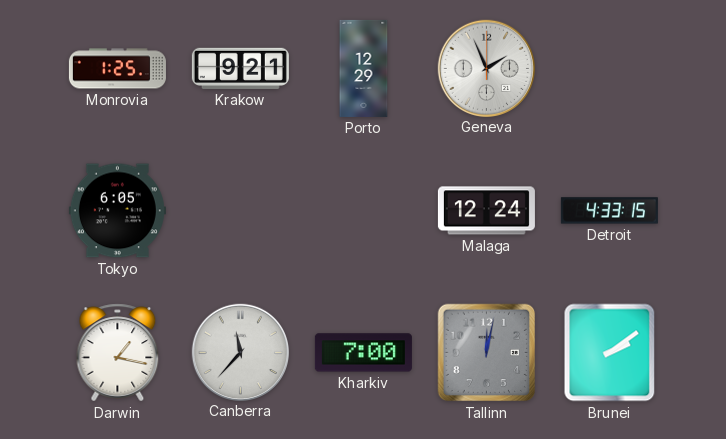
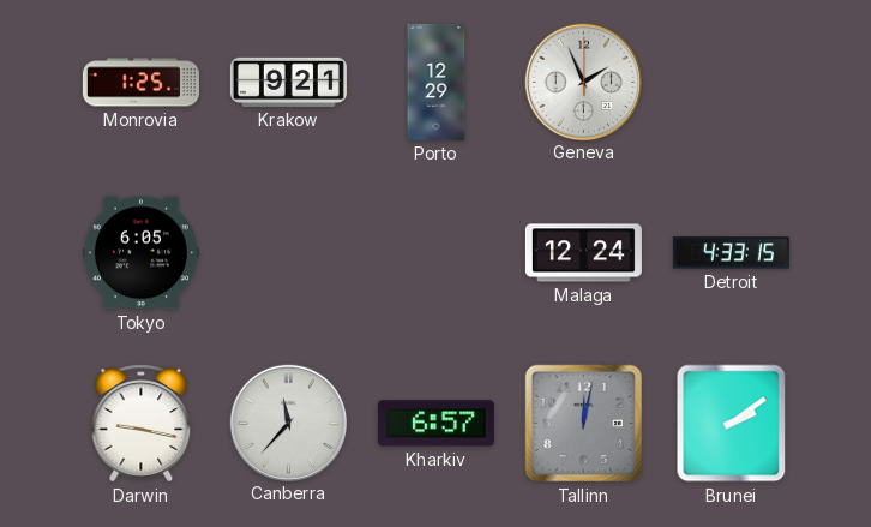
Darwin: 1:17 -> 9:17 (142, 424)
Kharkiv: 7:00 -> 6:57 (435, 424)
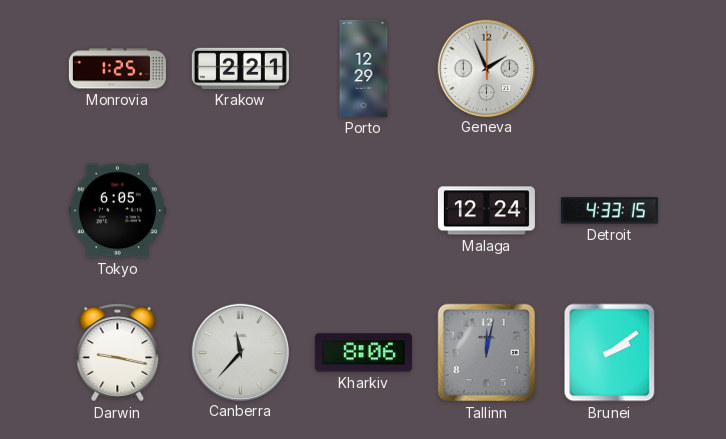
Krakow: 9:21 -> 2:21 (240, 68)
Kharkiv: 6:57 -> 8:06 (363, 353)
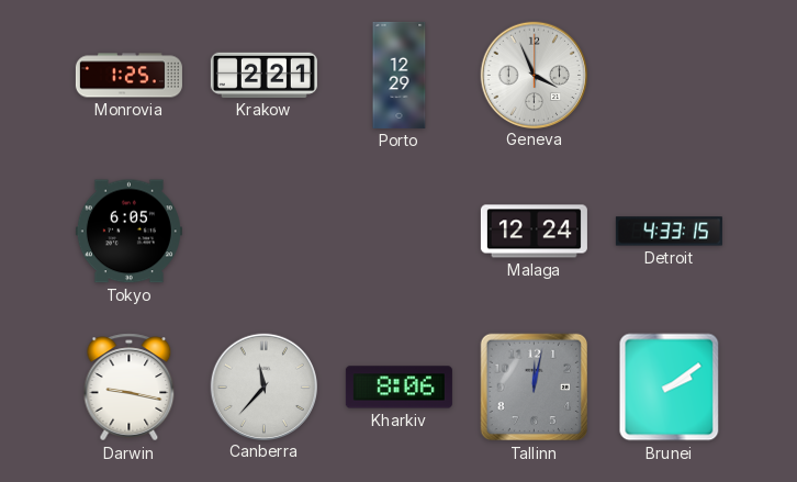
Geneva: 1:56 -> 3:56 (534, 75)
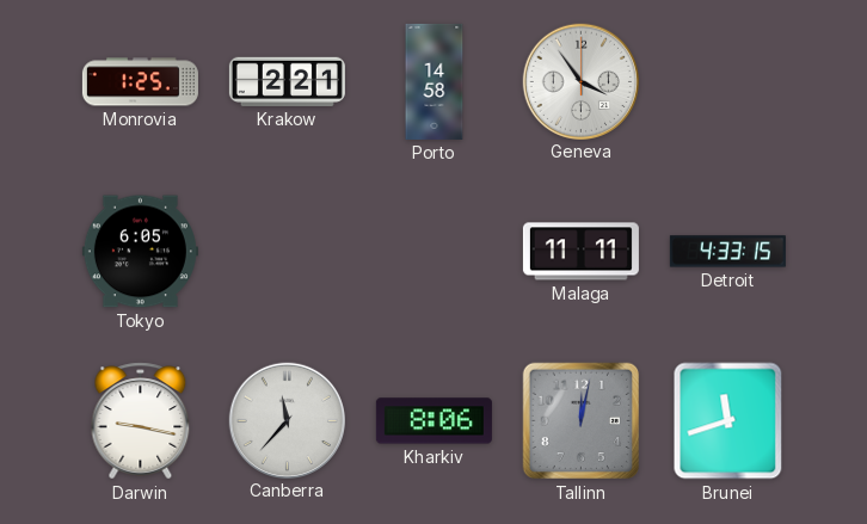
Porto: 12:29 -> 14:58 (435, 81)
Geneva: 3:56 -> 3:54 (580, 81)
Malaga: 12:24 -> 11:11 (580, 252)
Brunei: 2:09 -> 11:42 (728, 421)
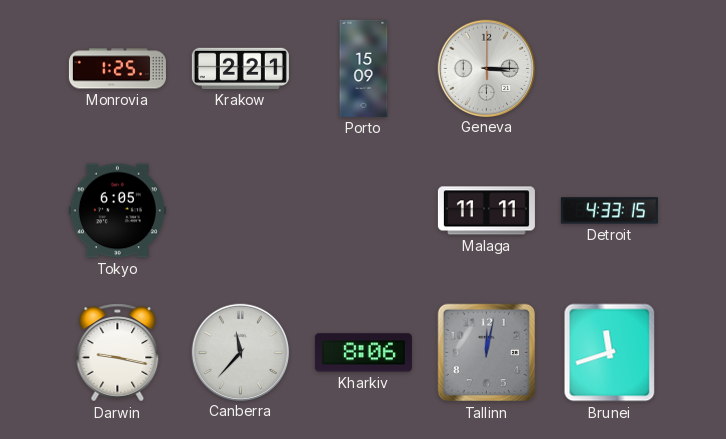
Porto: 14:58 -> 15:09 (364, 68)
Geneva: 3:54 -> 3:15 (486, 68)
